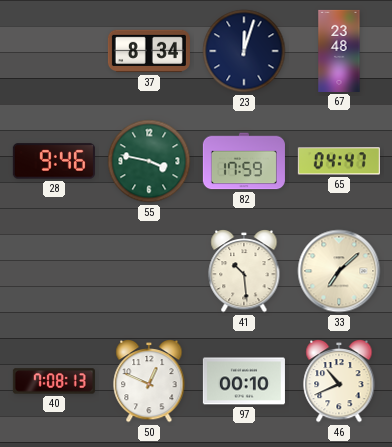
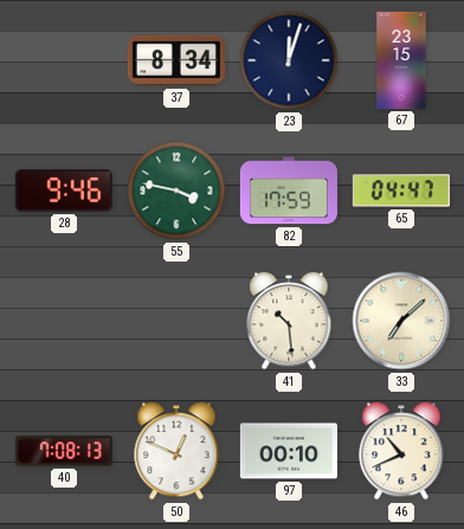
67: 23:48 -> 23:15 (401, 60)
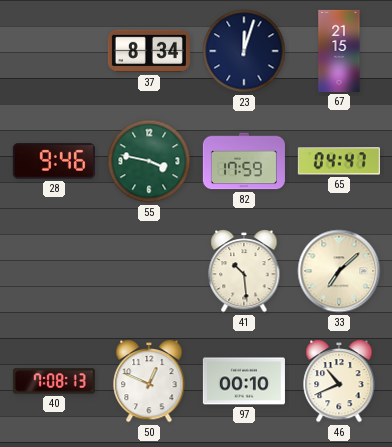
67: 23:15 -> 21:15 (339, 51)
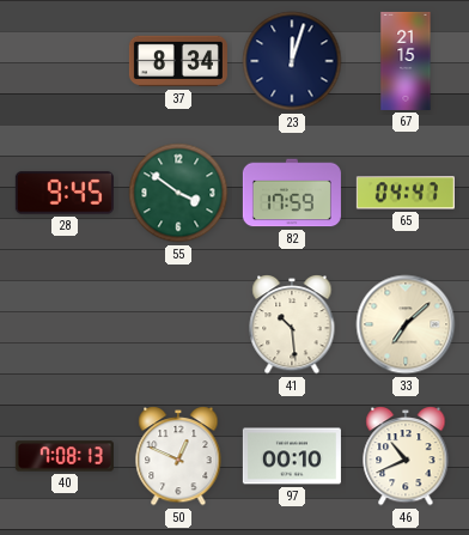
28: 9:46 -> 9:45 (65, 193)
55: 3:47 -> 3:51 (178, 193)
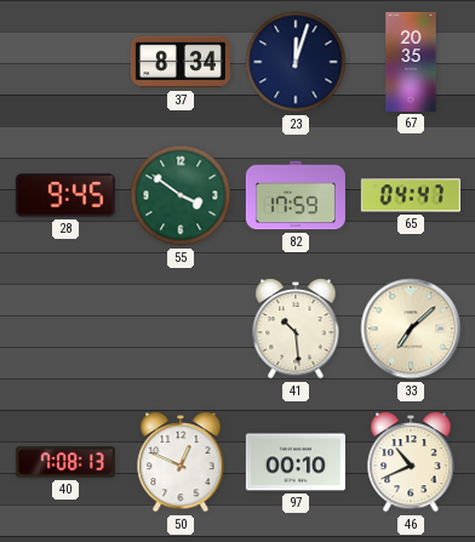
67: 21:15 -> 20:35 (411, 62)
